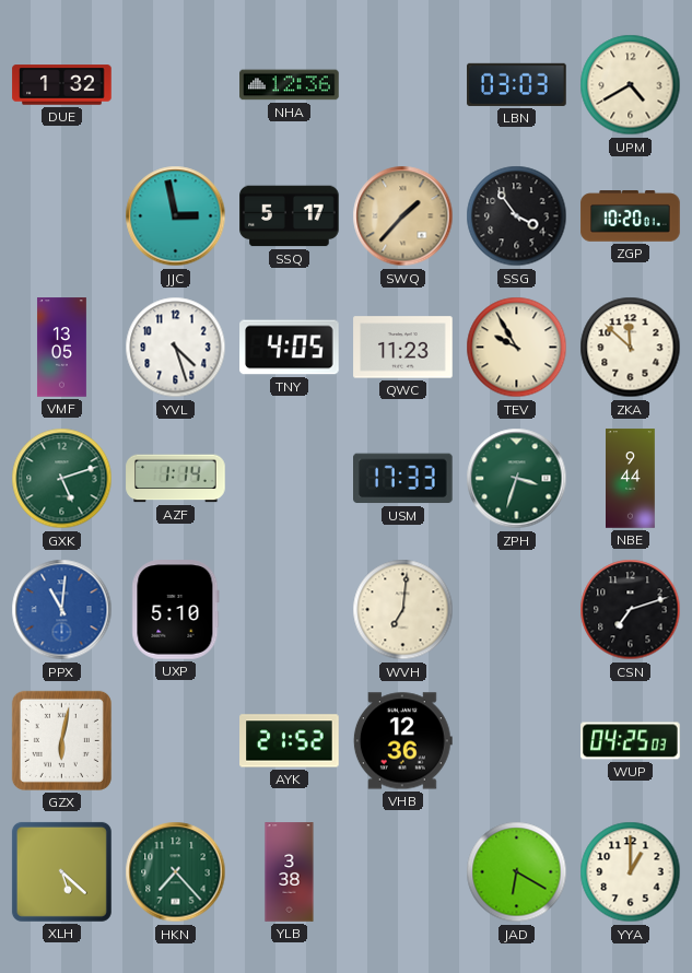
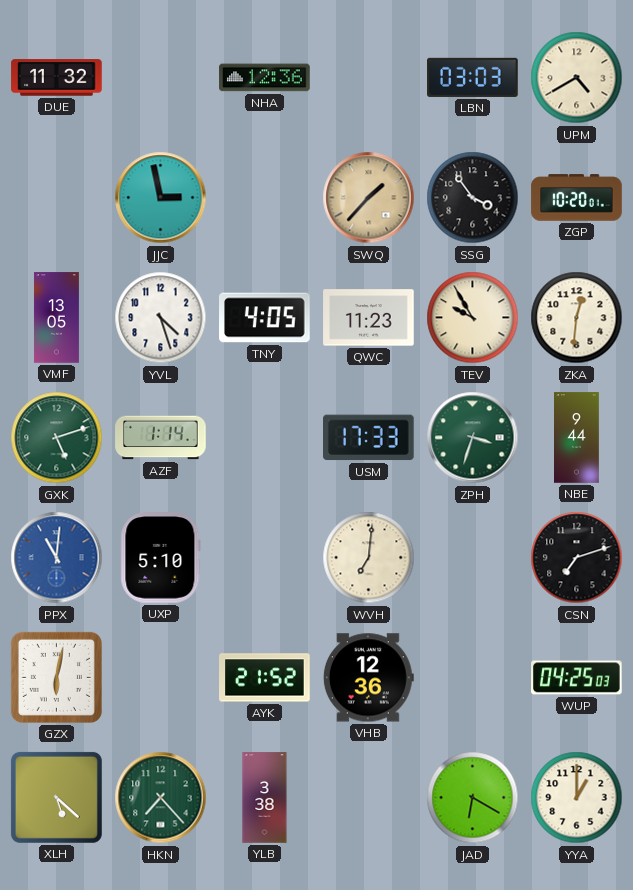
DUE: 1:32 -> 11:32 (57, 78)
SSQ: 5:17 -> none (290, 216)
ZKA: 11:52 -> 12:31 (577, 318)
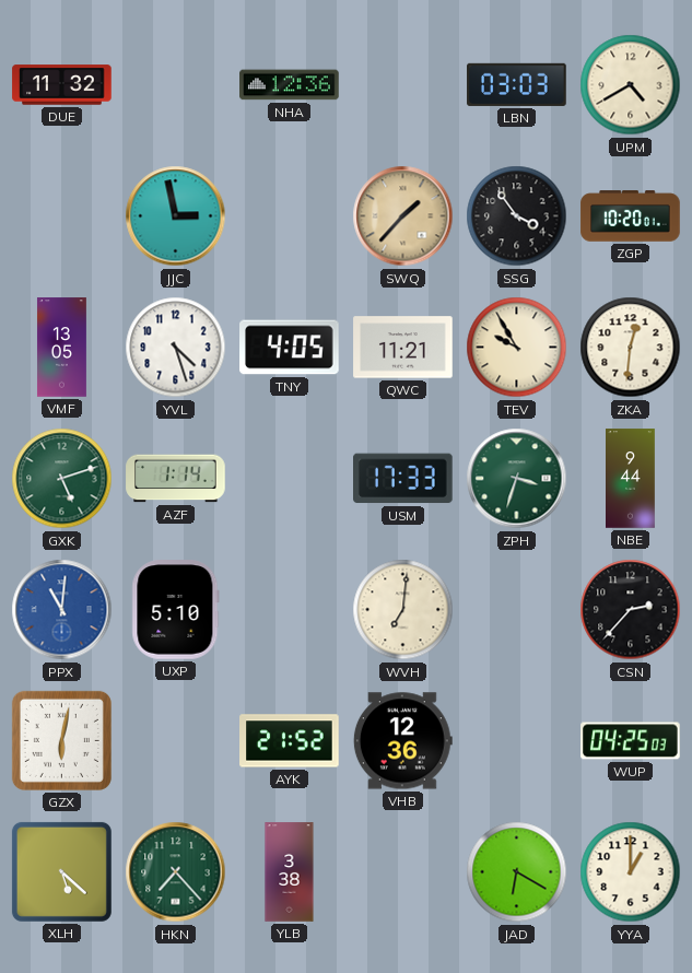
QWC: 11:23 -> 11:21 (403, 348)
CSN: 7:12 -> 2:37 (631, 610)
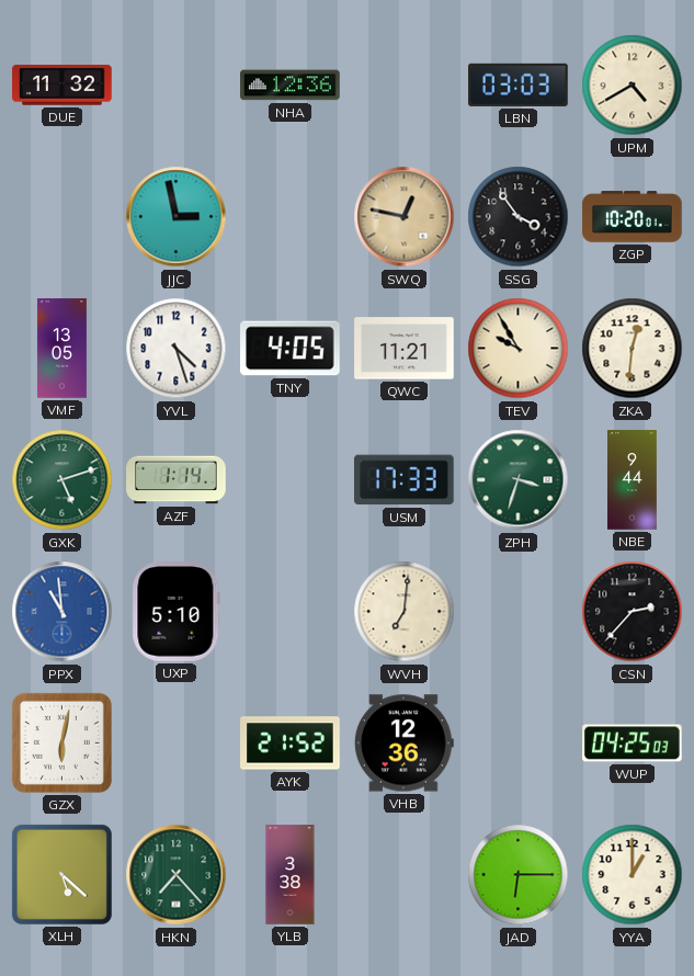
SWQ: 1:37 -> 12:47 (405, 217)
PPX: 11:01 -> 10:59 (62, 612)
JAD: 6:20 -> 6:15 (519, 875)
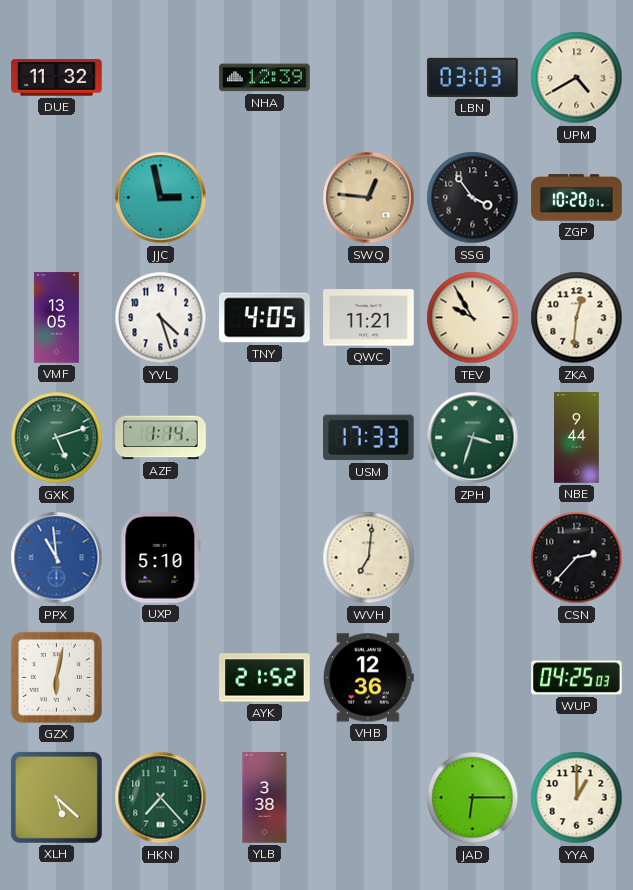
NHA: 12:36 -> 12:39 (265, 78)
SWQ: 12:47 -> 12:46 (369, 198)
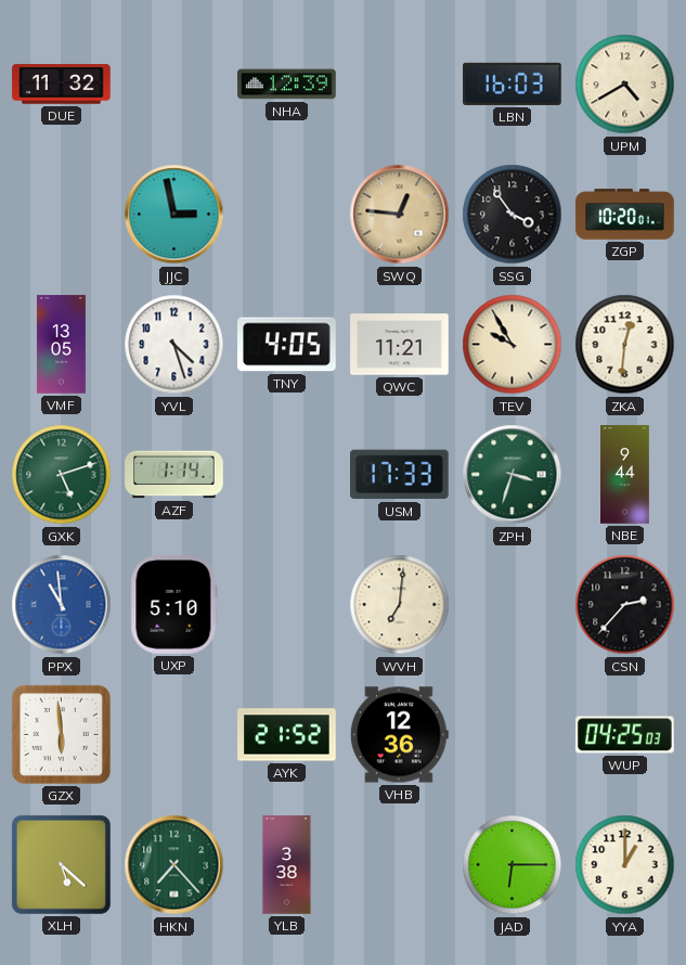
LBN: 03:03 -> 16:03 (513, 83)
GZX: 6:02 -> 5:59 (61, 734)
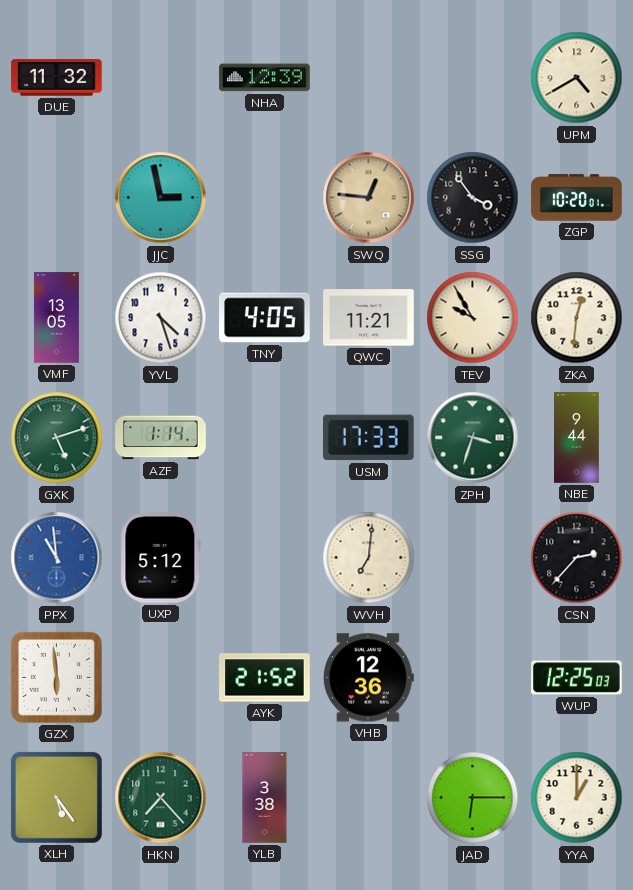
LBN: 16:03 -> none (513, 83)
UXP: 5:10 -> 5:12 (161, 558)
WUP: 04:25 -> 12:25 (577, 678)
XLH: 5:22 -> 5:24 (56, 797)
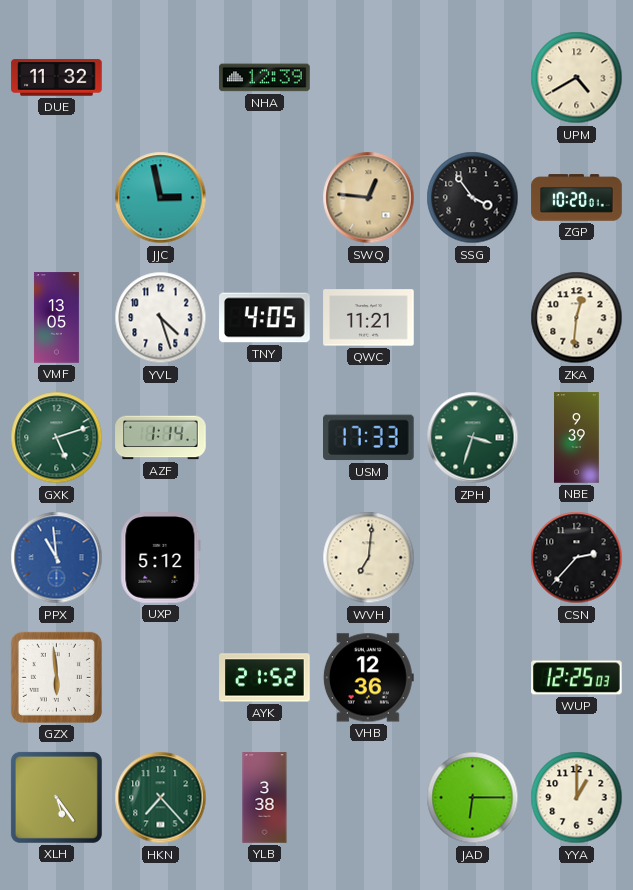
TEV: 9:55 -> none (473, 318)
NBE: 9:44 -> 9:39 (577, 438)
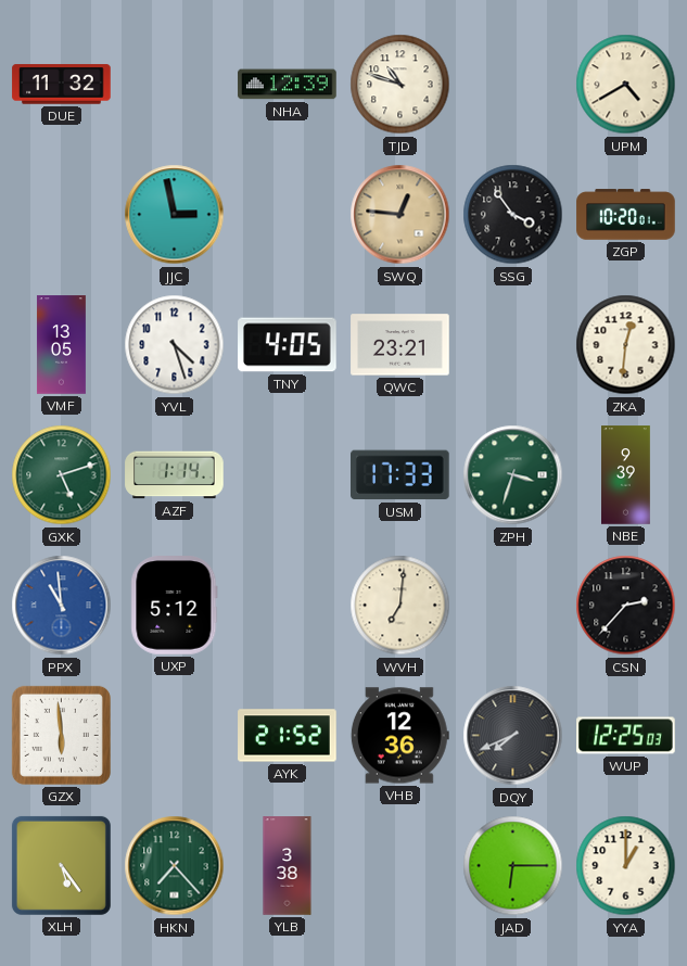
TJD: none -> 10:48 (400, 85)
QWC: 11:21 -> 23:21 (400, 345)
DQY: none -> 7:41 (513, 736)
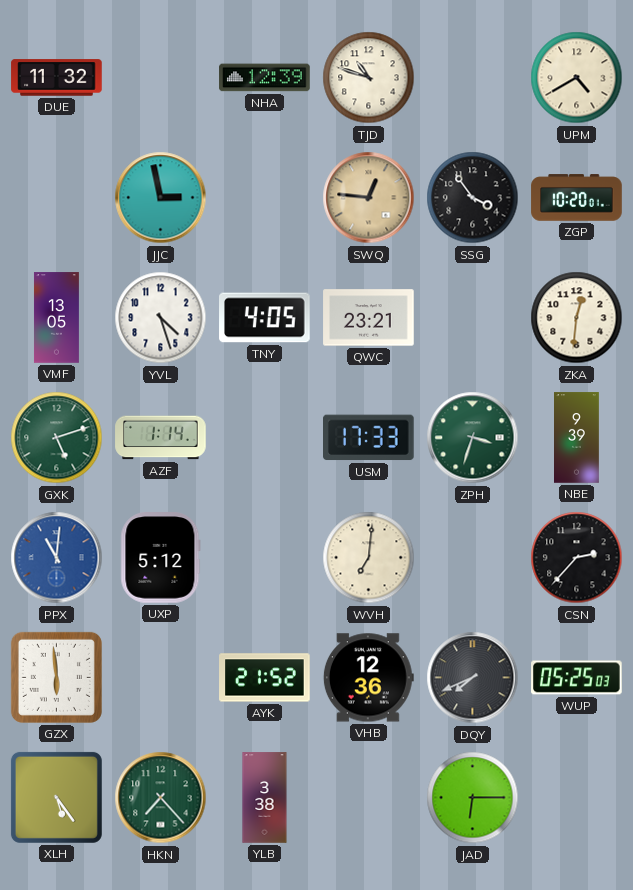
PPX: 10:59 -> 11:01 (57, 558)
WUP: 12:25 -> 05:25 (577, 678)
YYA: 1:00 -> none (626, 866)
